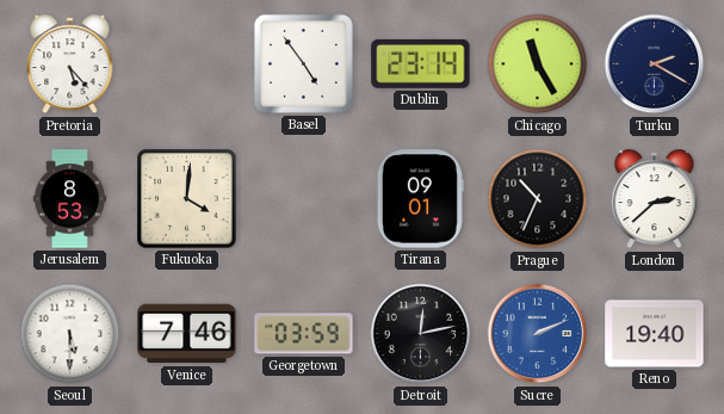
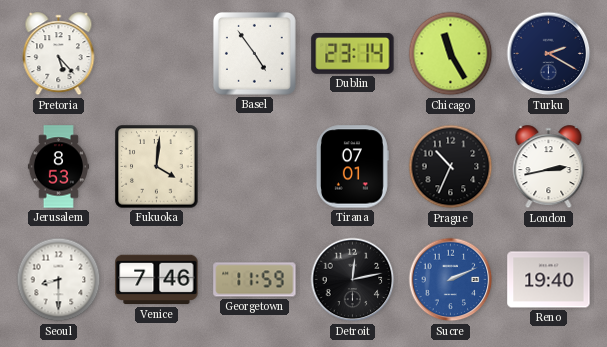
Tirana: 09:01 -> 07:01 (352, 167)
London: 2:38 -> 2:43 (549, 167)
Seoul: 5:30 -> 8:30 (59, 280)
Georgetown: 03:59 -> 11:59 (255, 280)
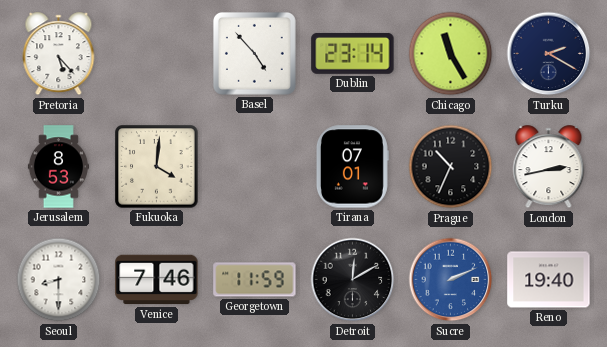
Basel: 4:54 -> 4:53 (254, 53)
Detroit: 12:13 -> 12:10 (353, 280)
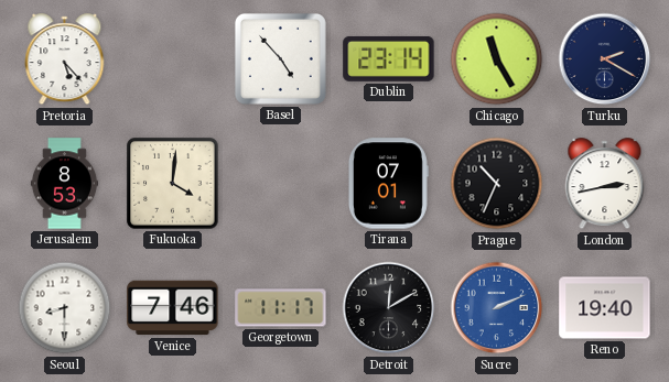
Georgetown: 11:59 -> 11:17 (281, 308)
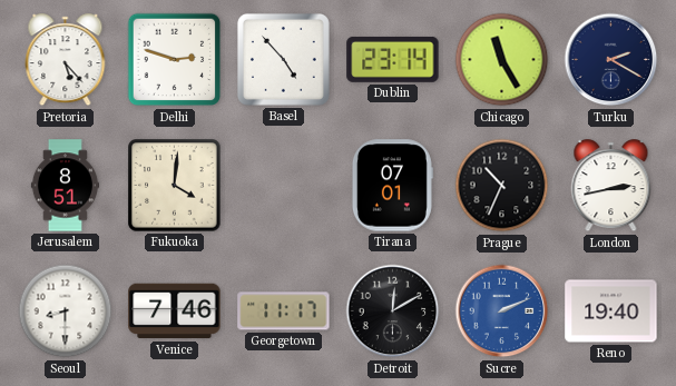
Delhi: none -> 2:48 (175, 60)
Jerusalem: 8:53 -> 8:51 (65, 186)
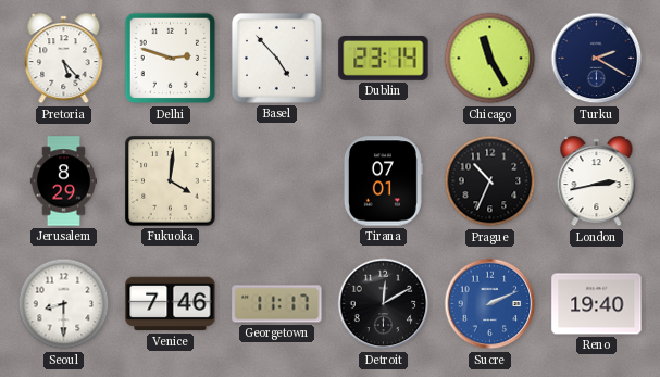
Jerusalem: 8:51 -> 8:29 (63, 181)
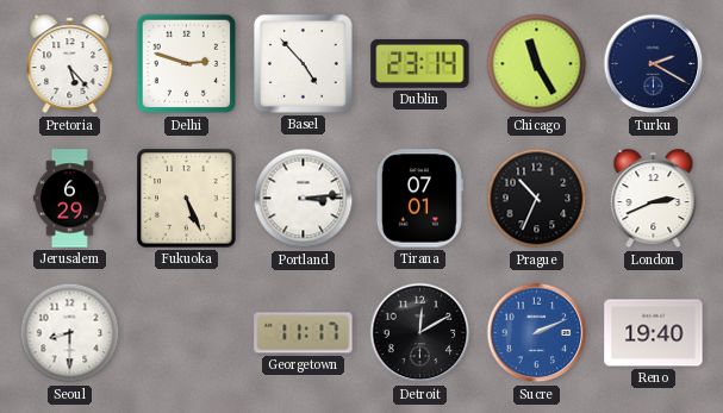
Jerusalem: 8:29 -> 6:29 (69, 199)
Fukuoka: 4:01 -> 5:26 (187, 199)
Portland: none -> 3:14 (304, 199)
London: 2:43 -> 2:41 (654, 199)
Venice: 7:46 -> none (171, 304)
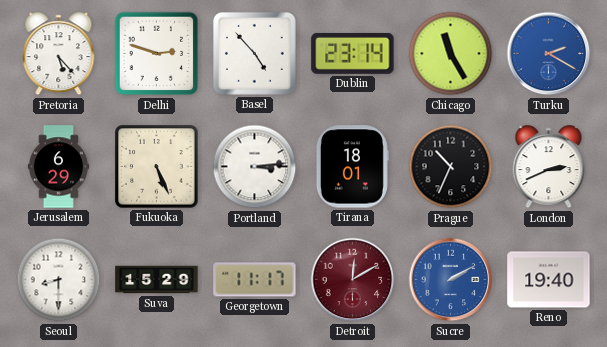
Turku dial: navy -> blue (549, 54)
Tirana: 07:01 -> 18:01 (352, 167)
Suva: none -> 15:29 (157, 280)
Detroit dial: black -> burgundy (353, 280)
Sucre: 2:11 -> 2:10 (451, 280)
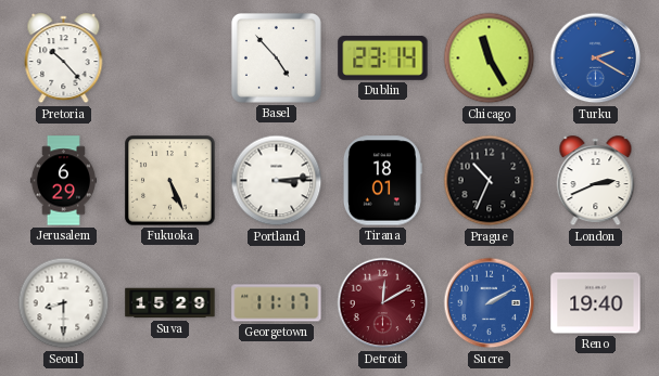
Pretoria: 5:23 -> 10:23 (64, 59)
Delhi: 2:48 -> none (157, 54)
